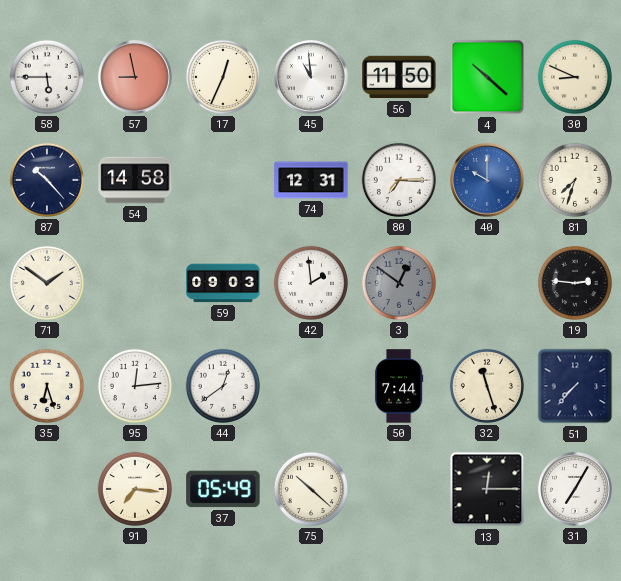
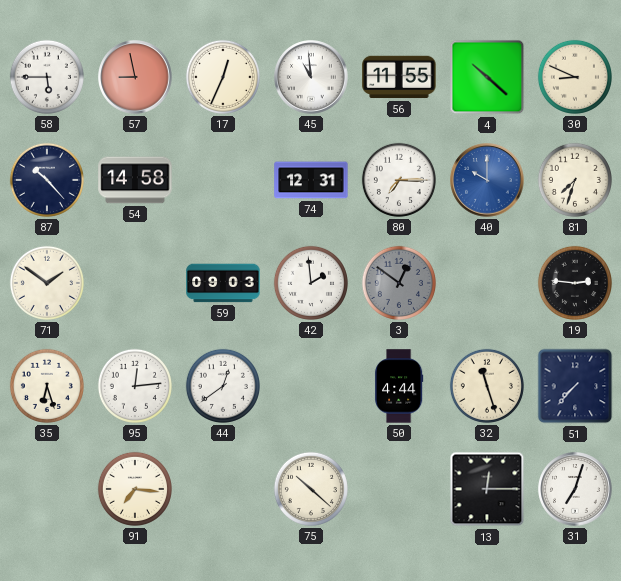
56: 11:50 -> 11:55 (399, 77)
50: 7:44 -> 4:44 (399, 386)
37: 05:49 -> none (223, 489)
31: 7:05 -> 7:03 (575, 489)
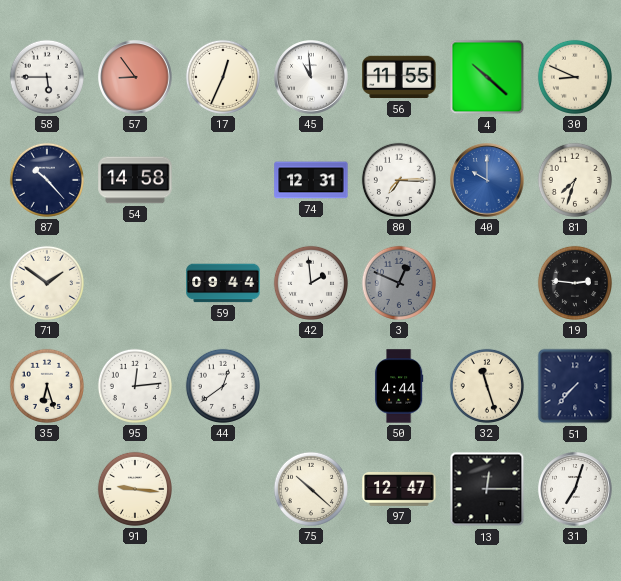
57: 8:58 -> 8:54 (135, 77)
59: 09:03 -> 09:44 (223, 283)
3: 12:51 -> 12:49 (399, 283)
91: 7:16 -> 9:16 (135, 489)
97: none -> 12:47 (399, 490)
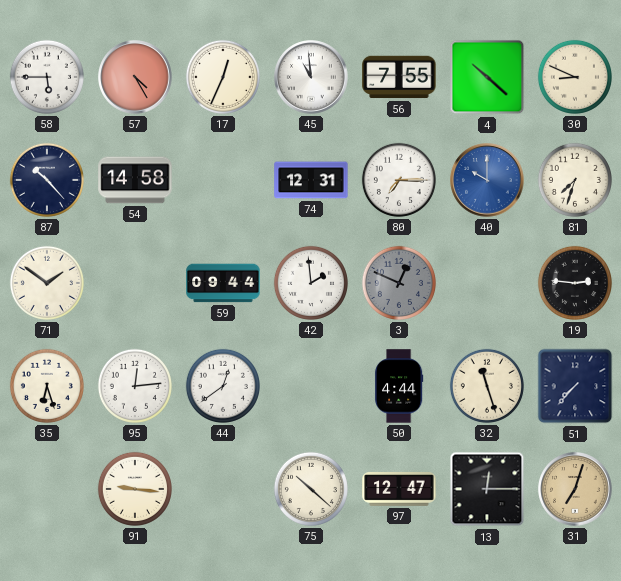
57: 8:54 -> 4:25 (135, 77)
56: 11:55 -> 7:55 (399, 77)
31 dial: white -> champagne (575, 489)
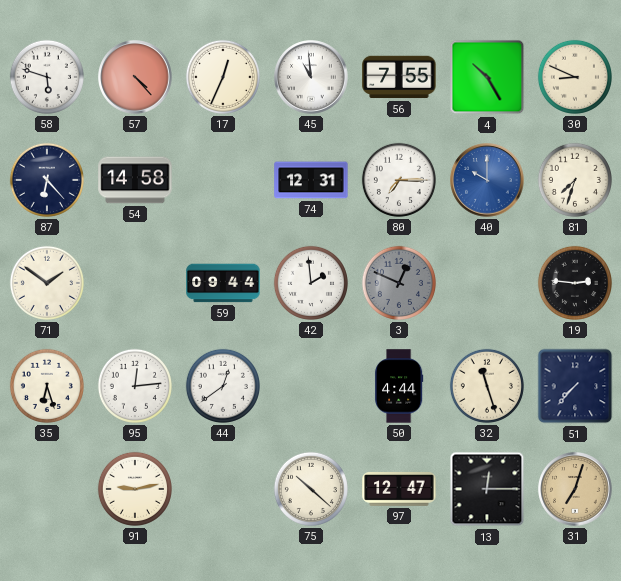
58: 5:45 -> 5:48 (47, 77)
57: 4:25 -> 4:23 (135, 77)
4: 10:22 -> 10:25 (487, 77)
87: 10:23 -> 6:23 (47, 180)
91: 9:16 -> 9:13 (135, 489)
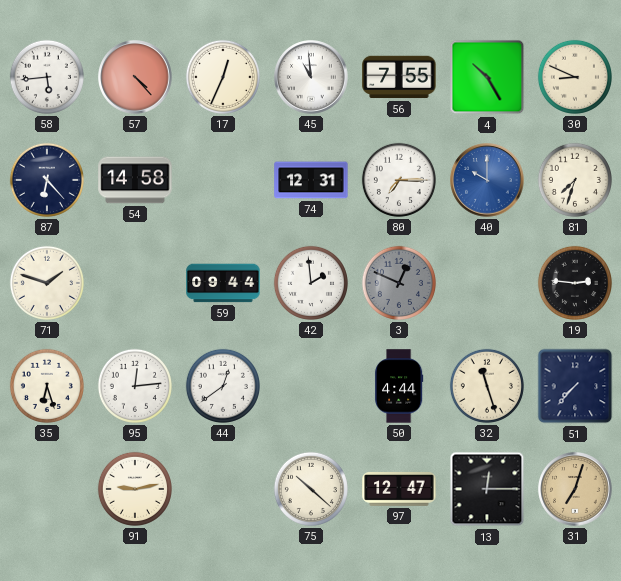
58: 5:48 -> 5:44 (47, 77)
71: 1:51 -> 1:48 (47, 283)
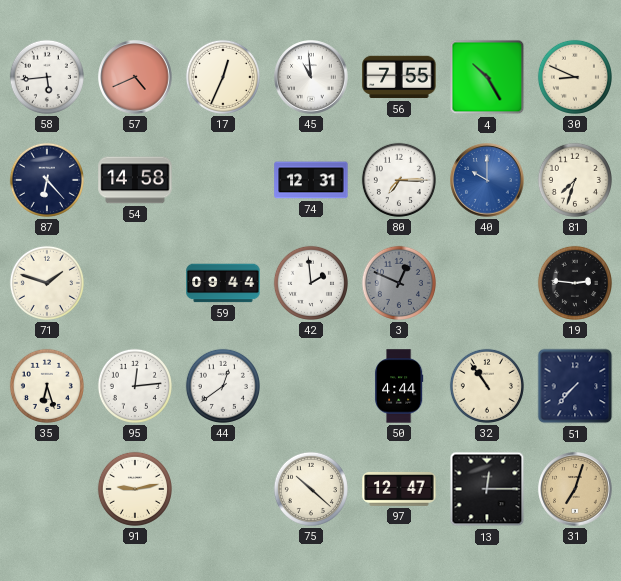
57: 4:23 -> 4:41 (135, 77)
32: 11:27 -> 10:54 (487, 386)
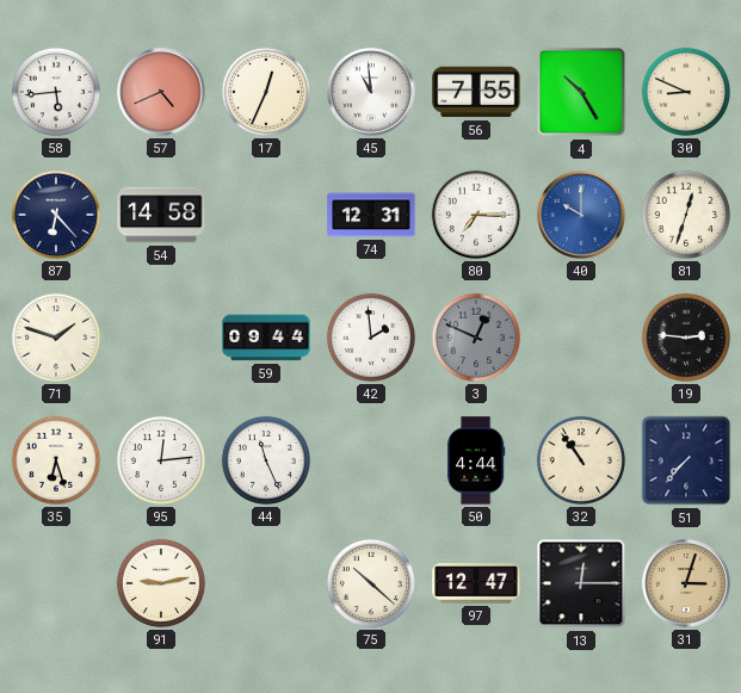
81: 7:33 -> 12:33 (686, 215)
44: 12:39 -> 11:26 (266, 460)
31: 7:03 -> 3:03 (686, 583)
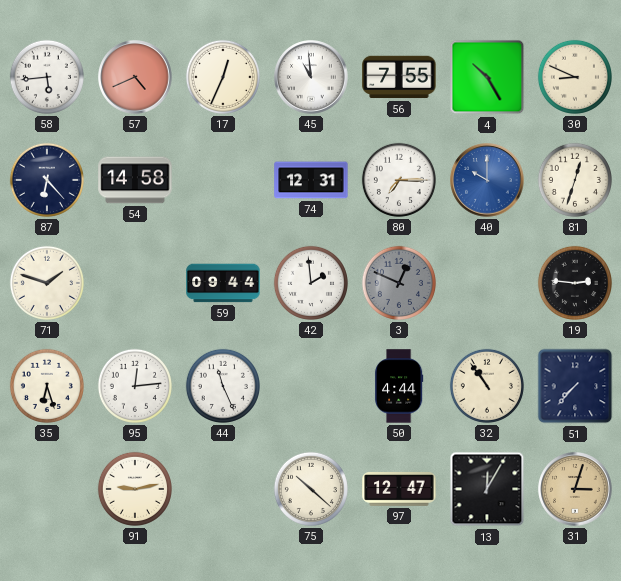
13: 12:15 -> 12:05 (487, 489)
